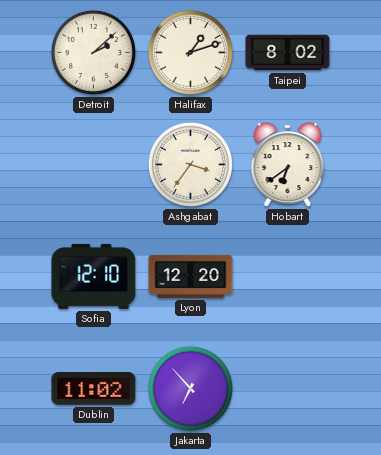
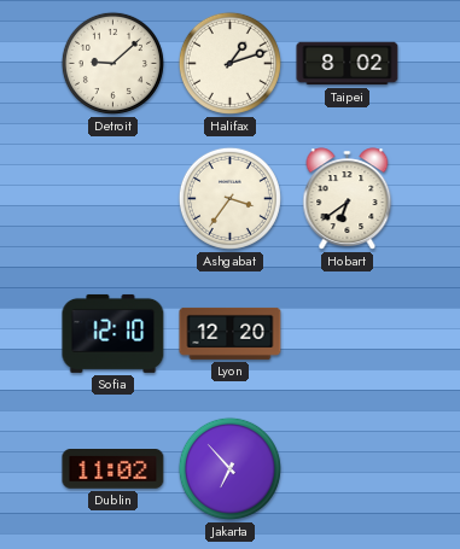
Detroit: 2:08 -> 9:08 (112, 63)
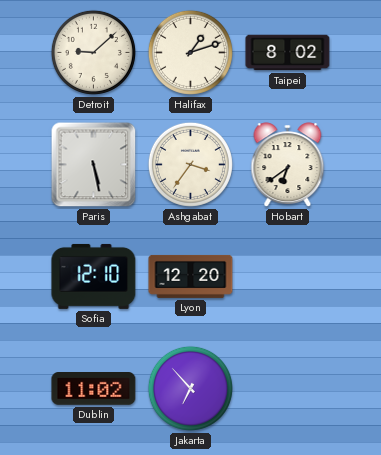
Paris: none -> 5:28 (94, 165)
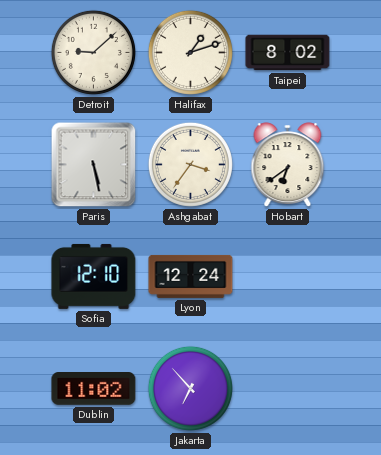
Lyon: 12:20 -> 12:24 (191, 276)
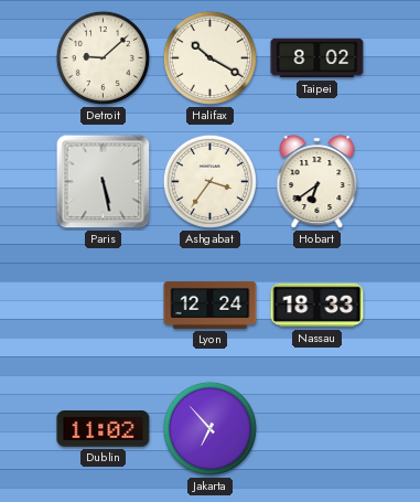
Halifax: 1:12 -> 10:20 (209, 57)
Sofia: 12:10 -> none (94, 276)
Nassau: none -> 18:33 (317, 306)
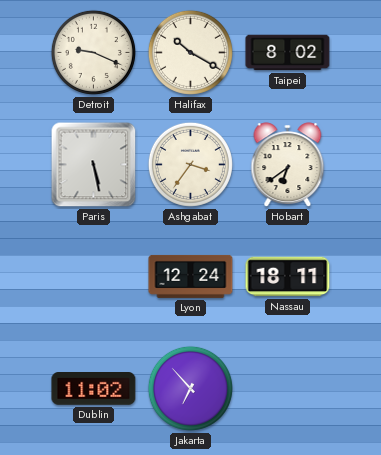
Detroit: 9:08 -> 9:19 (93, 52)
Nassau: 18:33 -> 18:11 (288, 277)
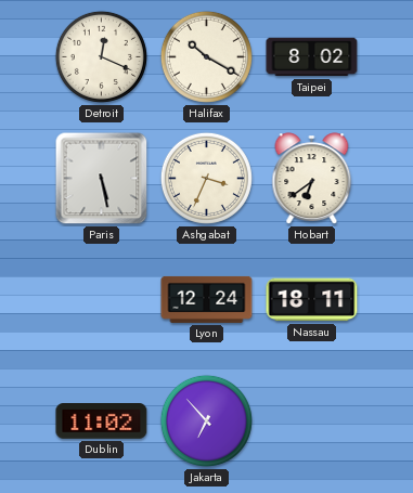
Detroit: 9:19 -> 12:19 (101, 56)
Ashgabat: 3:36 -> 3:34 (206, 178)
